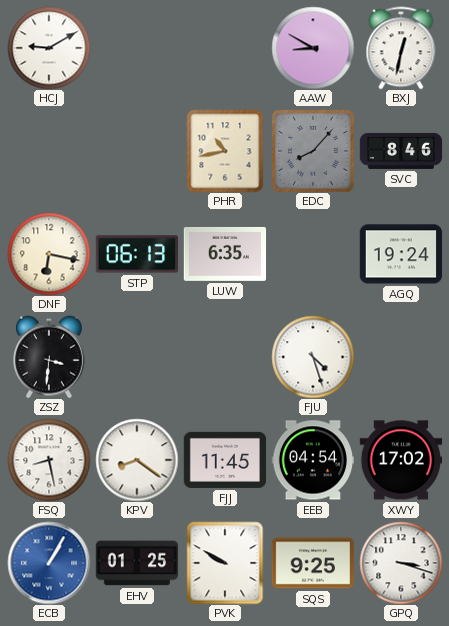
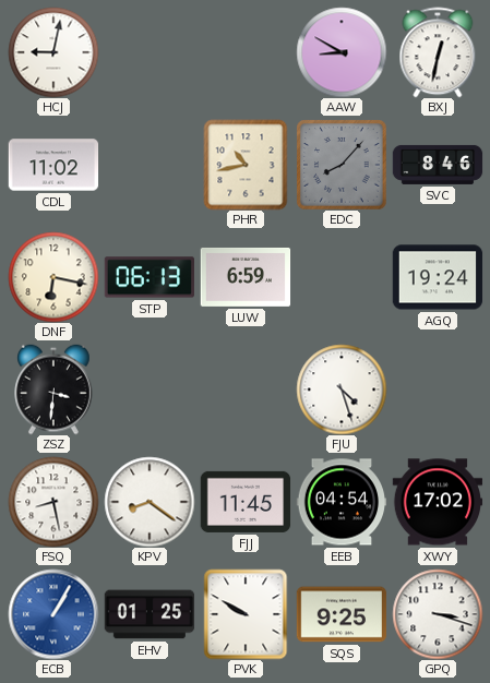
HCJ: 9:10 -> 9:02 (53, 52)
CDL: none -> 11:02 (53, 165)
LUW: 6:35 -> 6:59 (246, 277)
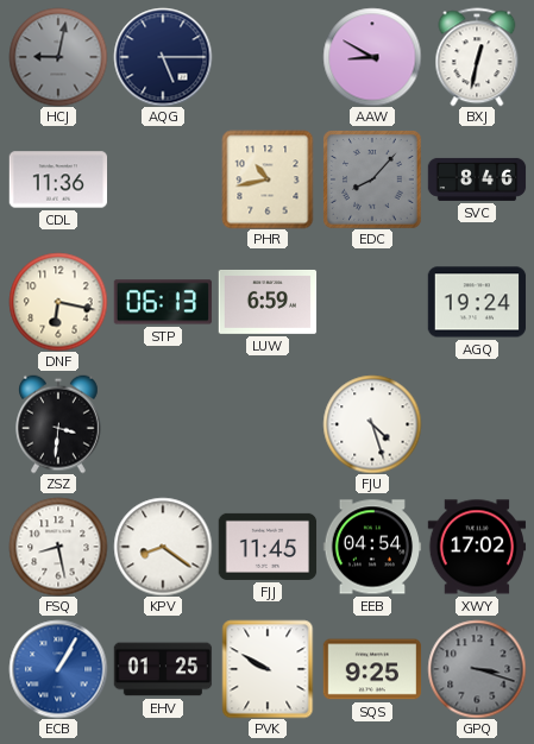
HCJ dial: white -> grey (58, 57)
AQG: none -> 5:15 (163, 57)
CDL: 11:02 -> 11:36 (58, 179)
GPQ dial: white -> grey (477, 669)
